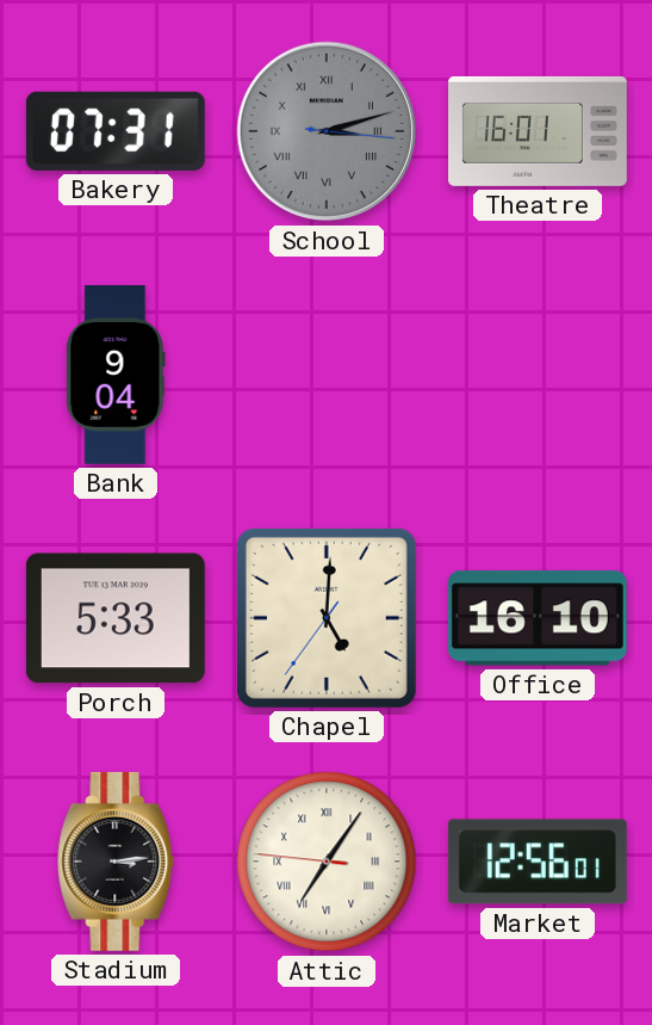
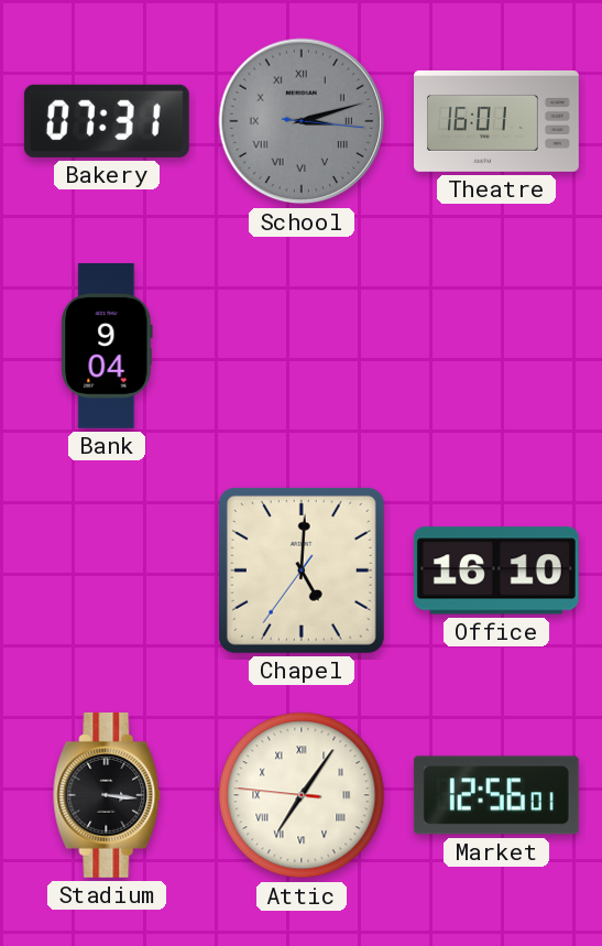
Porch: 5:33 -> none (116, 618)
Stadium: 3:14 -> 3:16 (107, 795)
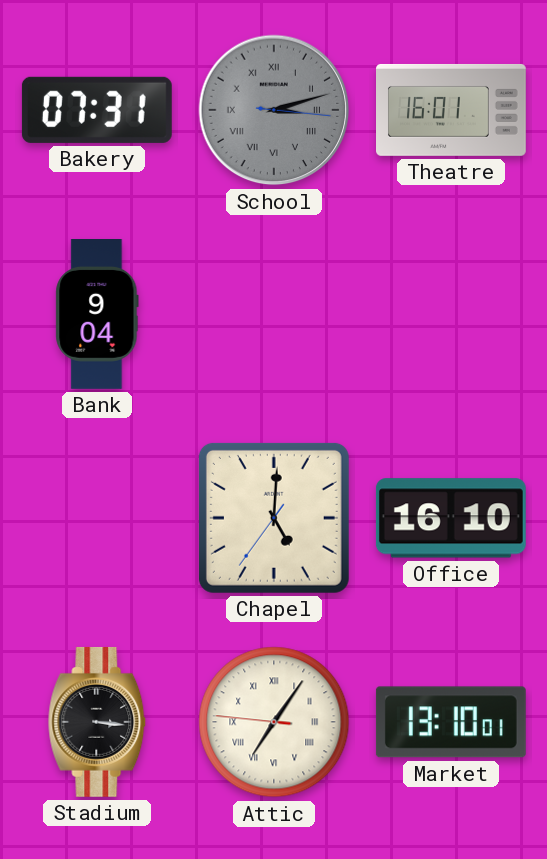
Market: 12:56 -> 13:10 (451, 722)
